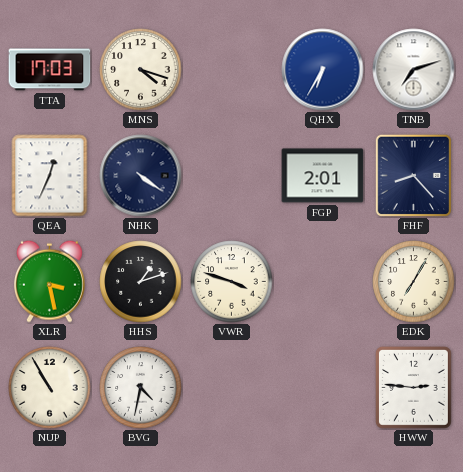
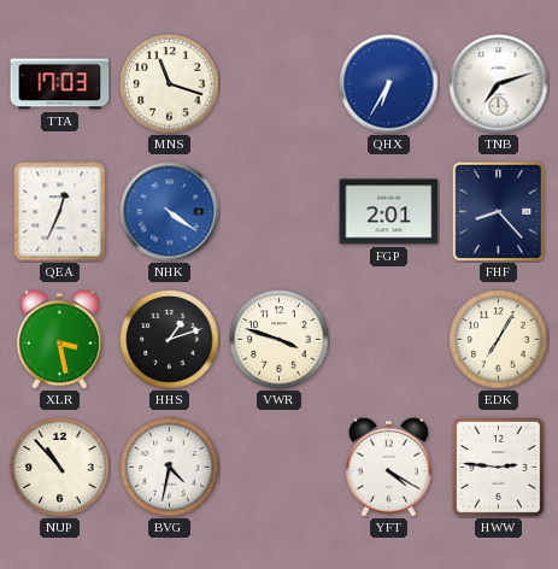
MNS: 4:18 -> 11:18 (170, 84)
NHK dial: navy -> blue (170, 212)
NUP: 10:55 -> 10:53 (60, 468)
YFT: none -> 4:20 (388, 467)
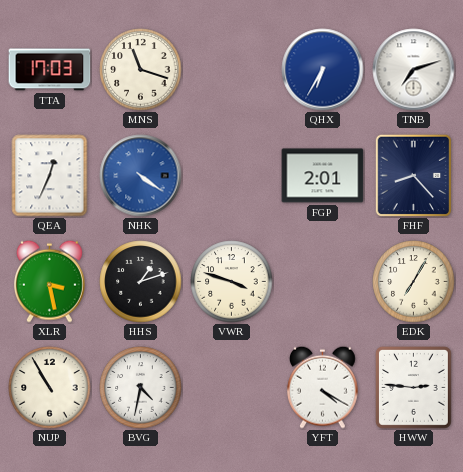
NUP: 10:53 -> 10:55 (50, 388)
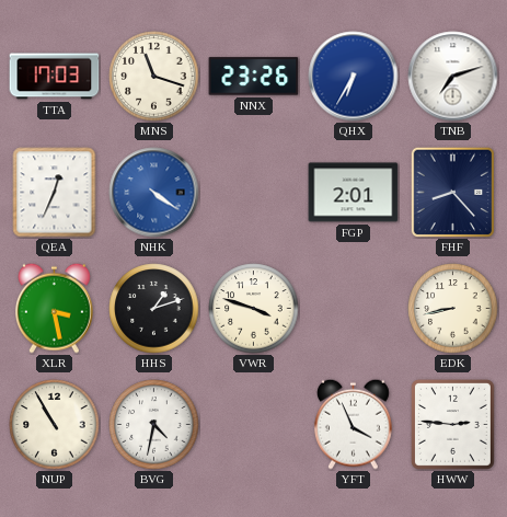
NNX: none -> 23:26 (254, 77)
EDK: 7:05 -> 8:43 (453, 309)
YFT: 4:20 -> 3:56 (353, 424)
